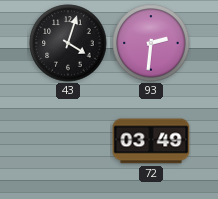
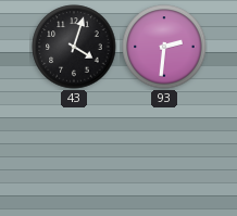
72: 03:49 -> none (151, 141)
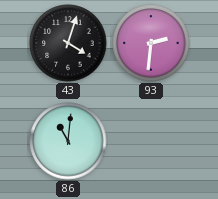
86: none -> 11:01 (68, 141)
